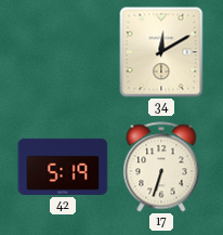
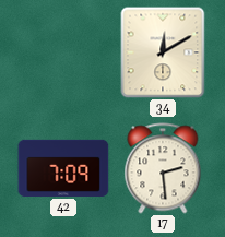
42: 5:19 -> 7:09 (63, 168)
17: 6:33 -> 2:29 (163, 168)
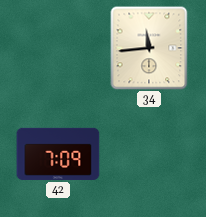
34: 12:10 -> 11:44 (149, 48)
17: 2:29 -> none (163, 168)
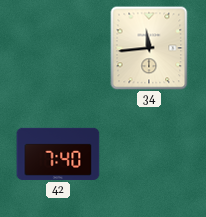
42: 7:09 -> 7:40 (58, 154)
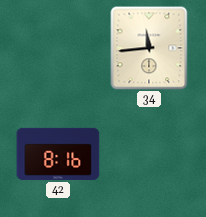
42: 7:40 -> 8:16 (58, 154)
